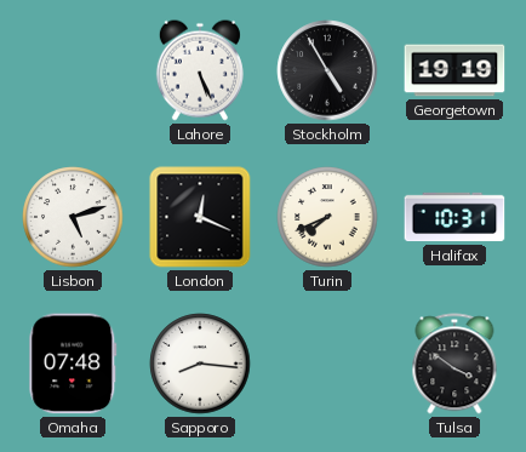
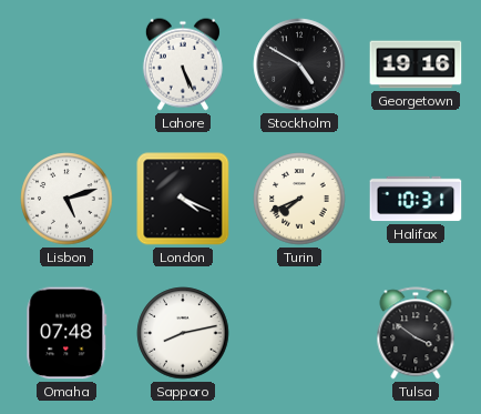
Stockholm: 4:55 -> 4:50 (299, 64)
Georgetown: 19:19 -> 19:16 (416, 64)
London: 12:19 -> 4:19 (183, 199)
Sapporo: 8:16 -> 8:13 (183, 333)
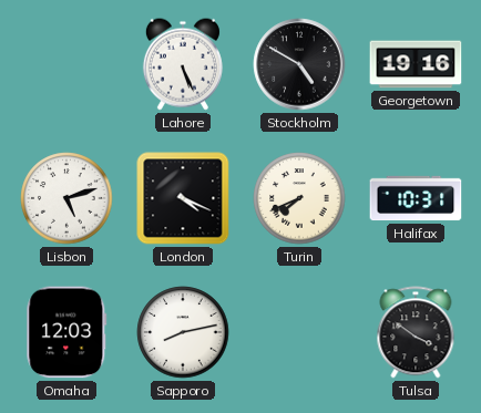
Omaha: 07:48 -> 12:03 (66, 332)
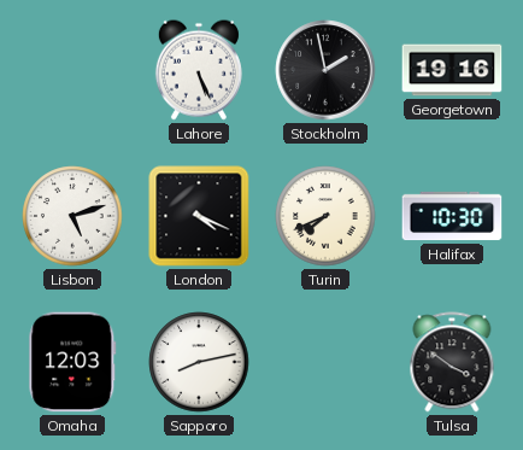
Stockholm: 4:50 -> 1:58 (325, 70)
Halifax: 10:31 -> 10:30 (452, 216)
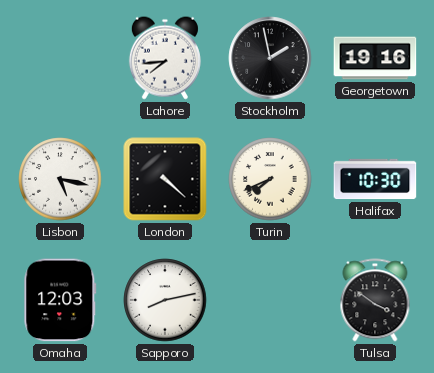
Lahore: 5:26 -> 7:44 (165, 58)
Lisbon: 5:12 -> 5:17 (60, 179)
London: 4:19 -> 4:22 (165, 179)
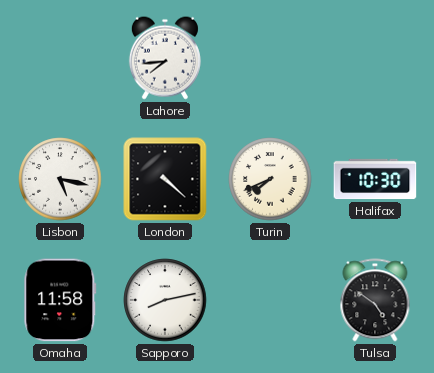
Stockholm: 1:58 -> none (270, 58)
Georgetown: 19:16 -> none (375, 58)
Omaha: 12:03 -> 11:58 (60, 300)
Tulsa: 3:51 -> 4:51 (375, 300)
